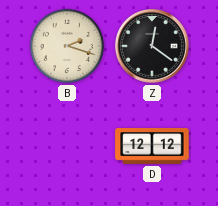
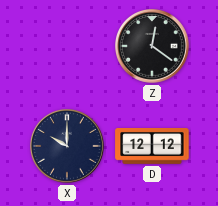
B: 2:18 -> none (67, 46)
X: none -> 10:00 (68, 147)
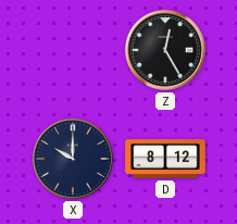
Z: 12:21 -> 12:25 (166, 51)
D: 12:12 -> 8:12 (165, 160)
